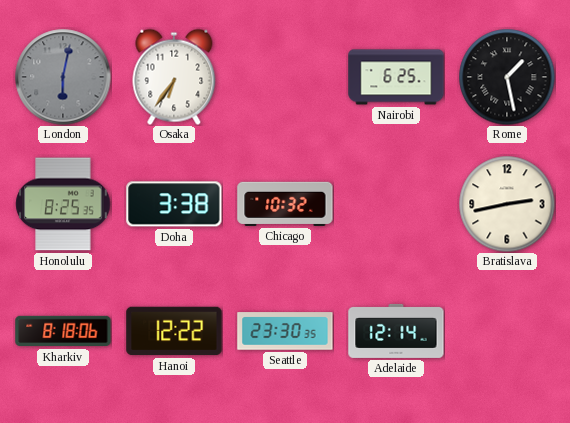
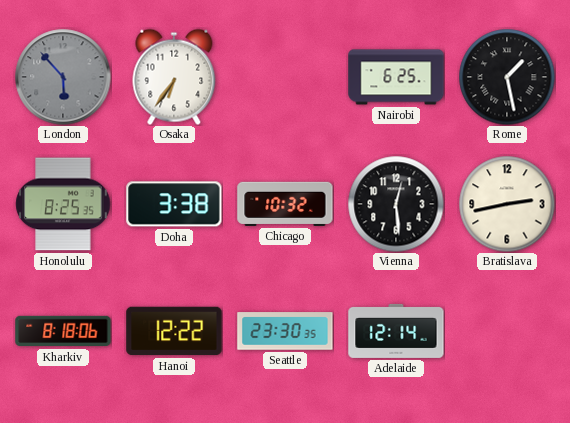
London: 6:02 -> 5:53 (63, 77)
Vienna: none -> 12:29 (396, 204)
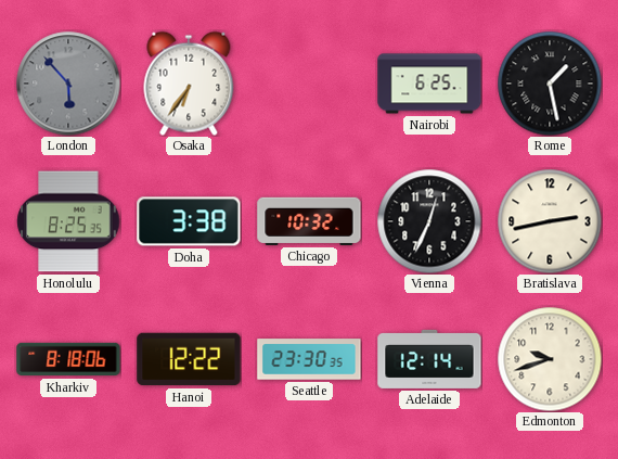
Vienna: 12:29 -> 12:34 (429, 221)
Edmonton: none -> 9:42 (550, 359)
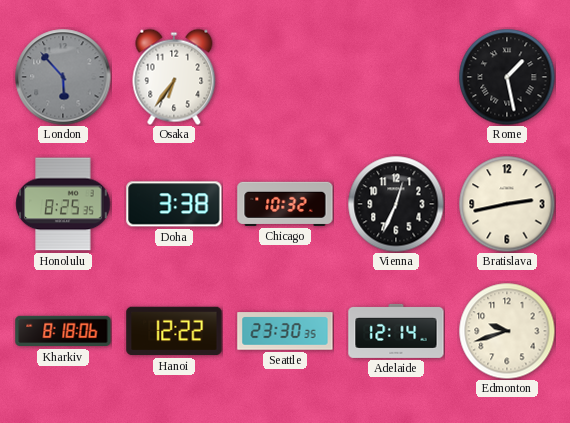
Nairobi: 6:25 -> none (429, 84)
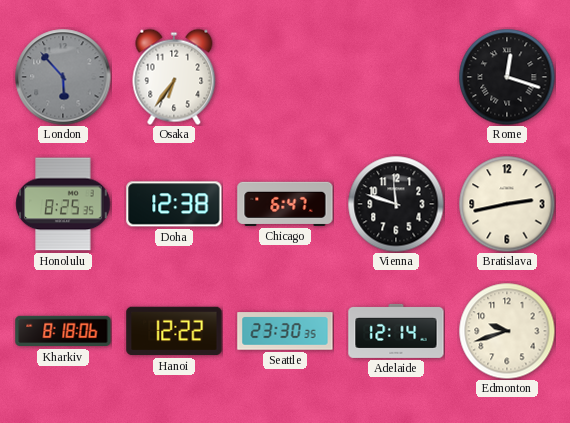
Rome: 1:28 -> 12:18 (507, 77)
Doha: 3:38 -> 12:38 (174, 204)
Chicago: 10:32 -> 6:47 (285, 204)
Vienna: 12:34 -> 11:48 (396, 204)
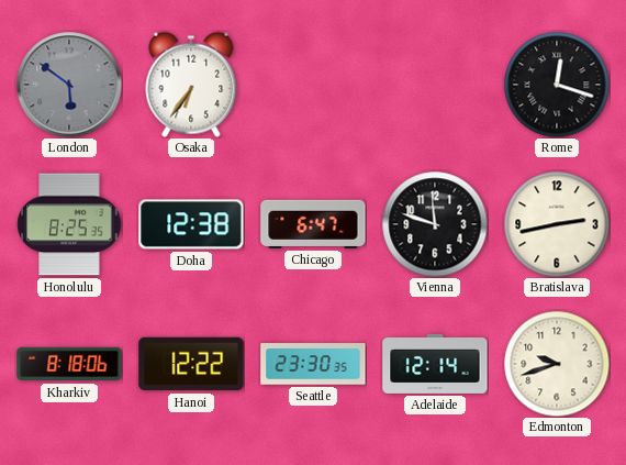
London: 5:53 -> 5:51 (69, 85)
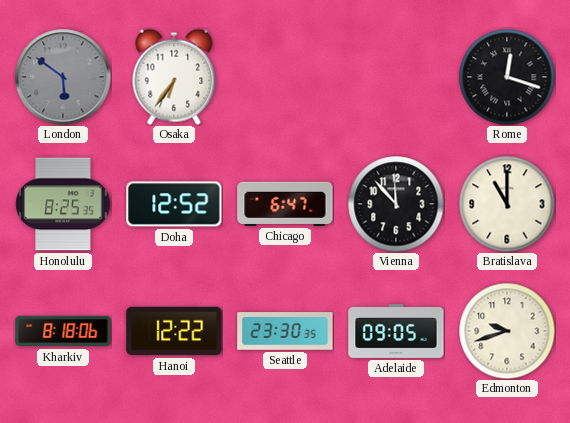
Doha: 12:38 -> 12:52 (174, 204)
Vienna: 11:48 -> 11:53 (396, 204)
Bratislava: 2:43 -> 11:00 (507, 204)
Adelaide: 12:14 -> 09:05 (396, 331)
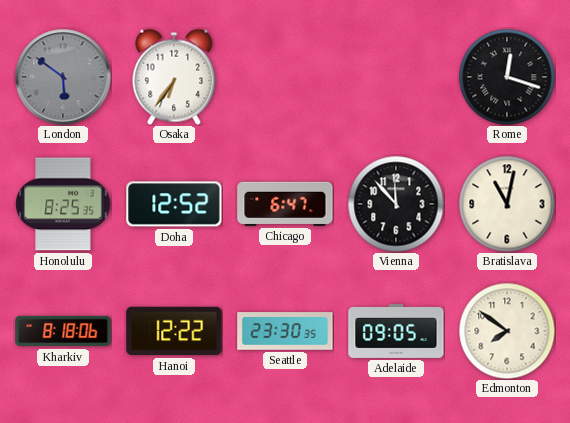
Bratislava: 11:00 -> 11:02 (507, 204)
Edmonton: 9:42 -> 7:51 (507, 331)
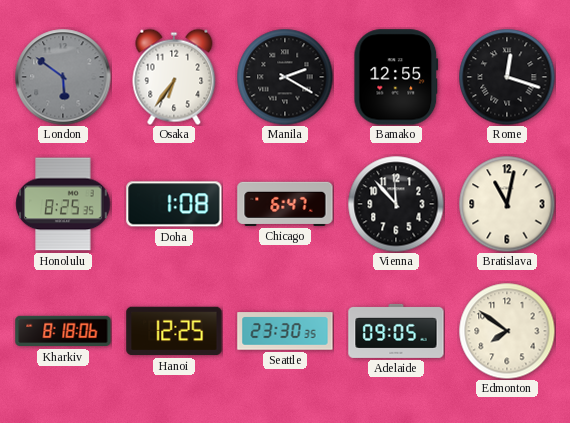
Manila: none -> 2:20 (285, 77)
Bamako: none -> 12:55 (396, 77)
Doha: 12:52 -> 1:08 (174, 204)
Hanoi: 12:22 -> 12:25 (174, 331)
